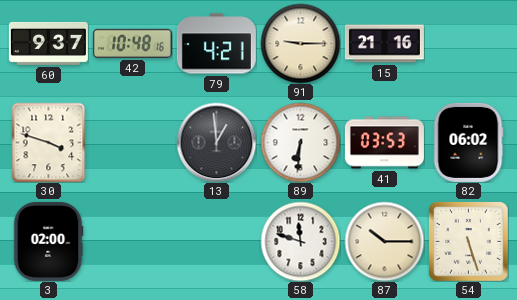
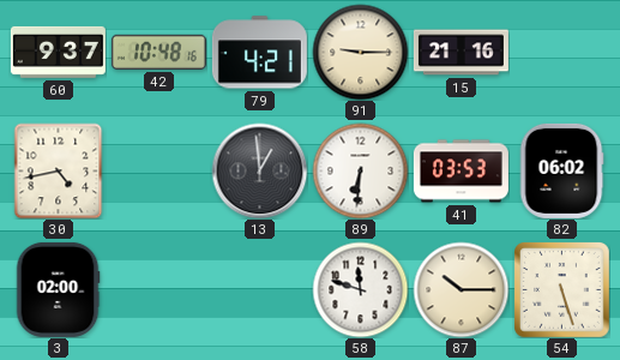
30: 3:48 -> 4:43 (59, 170)
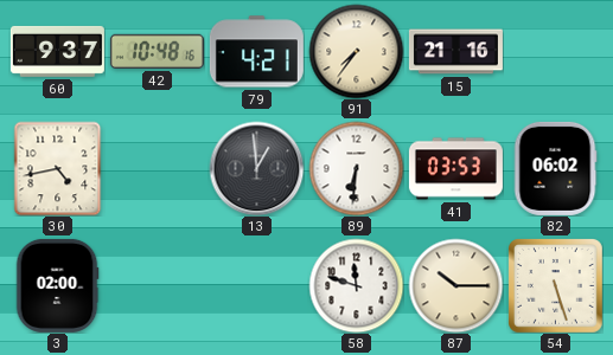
91: 9:15 -> 7:36 (356, 51)
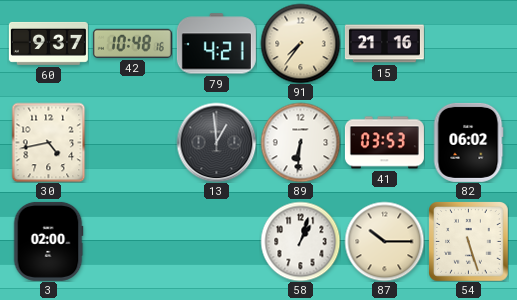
58: 11:48 -> 1:03 (300, 241)
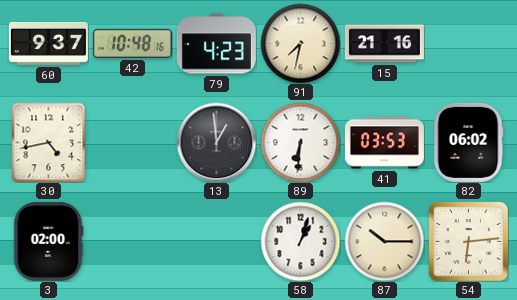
79: 4:21 -> 4:23 (216, 44)
91: 7:36 -> 7:32 (300, 43)
54: 5:27 -> 6:14 (469, 242)
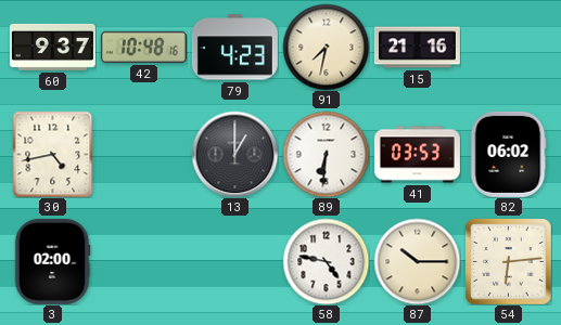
13: 12:59 -> 1:00 (234, 154)
58: 1:03 -> 4:47 (326, 261)
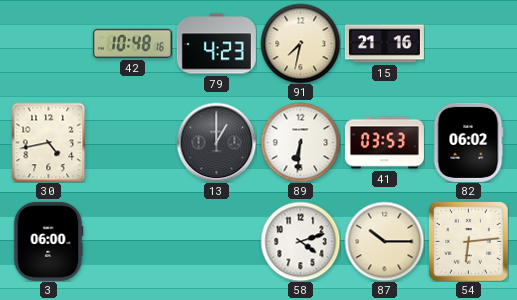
60: 9:37 -> none (52, 47)
3: 02:00 -> 06:00 (48, 241)
58: 4:47 -> 4:12 (300, 241)
